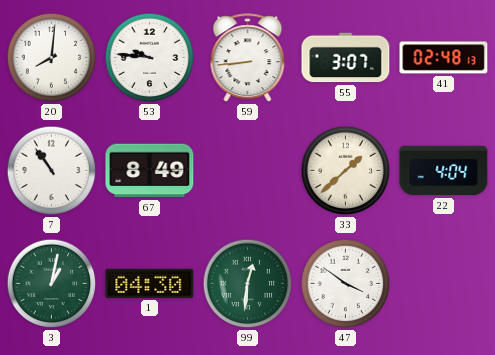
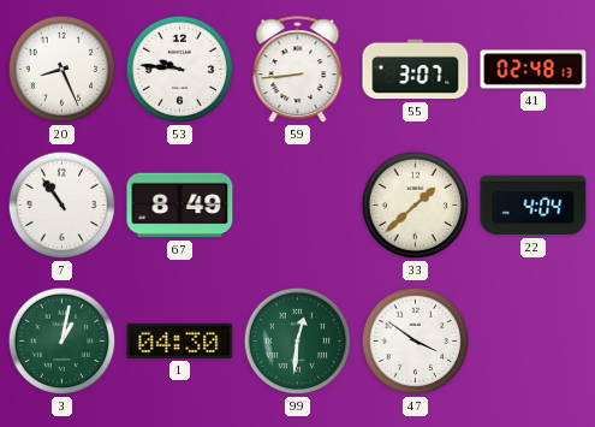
20: 8:01 -> 8:26 (63, 70)
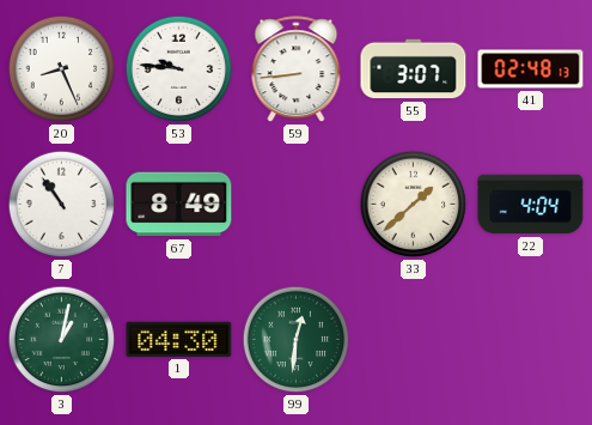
47: 3:51 -> none (416, 342)
